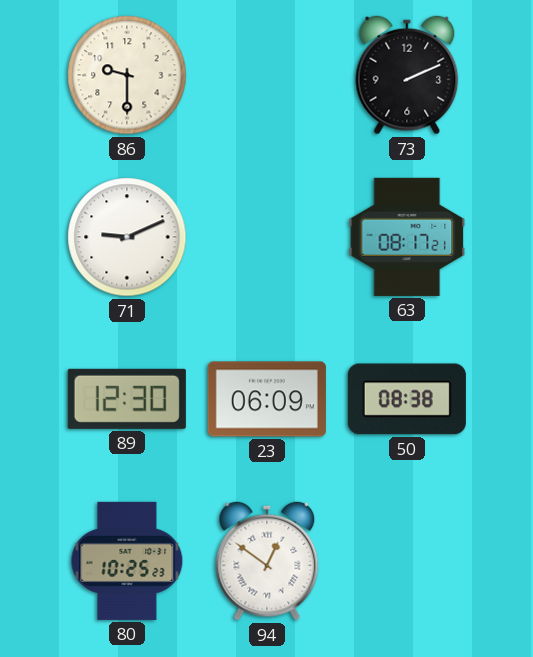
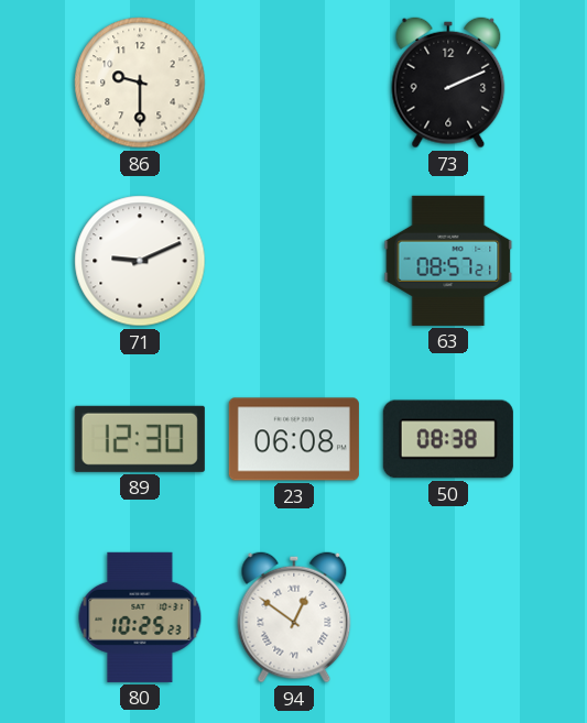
63: 08:17 -> 08:57 (448, 261)
23: 06:09 -> 06:08 (294, 439)
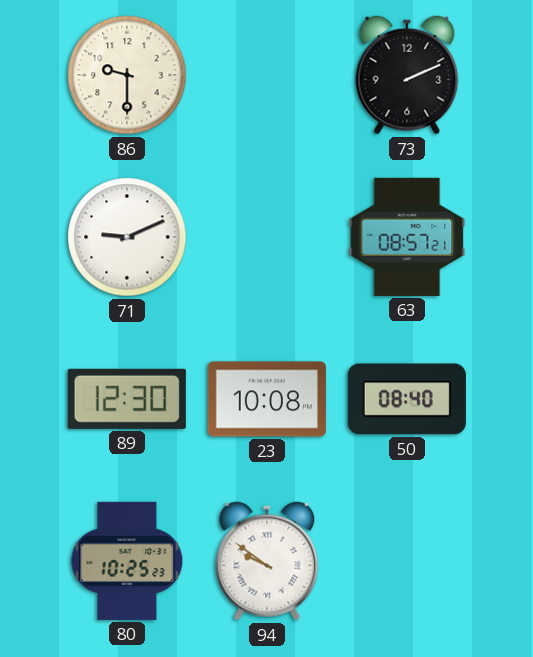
23: 06:08 -> 10:08 (267, 399)
50: 08:38 -> 08:40 (407, 399)
94: 12:51 -> 9:51 (267, 561)
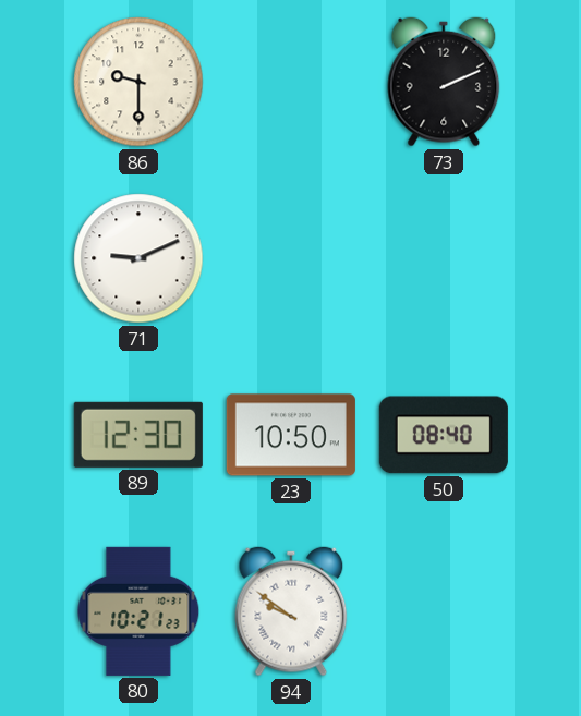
63: 08:57 -> none (407, 237)
23: 10:08 -> 10:50 (291, 435)
80: 10:25 -> 10:21 (138, 611)
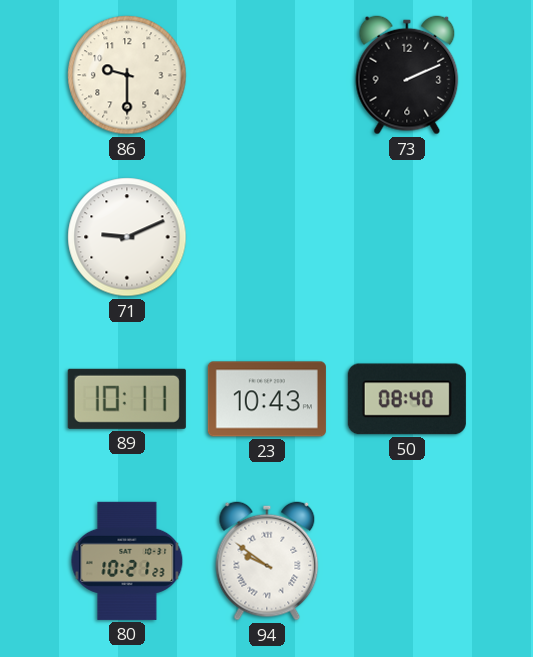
89: 12:30 -> 10:11 (127, 399)
23: 10:50 -> 10:43 (267, 399)
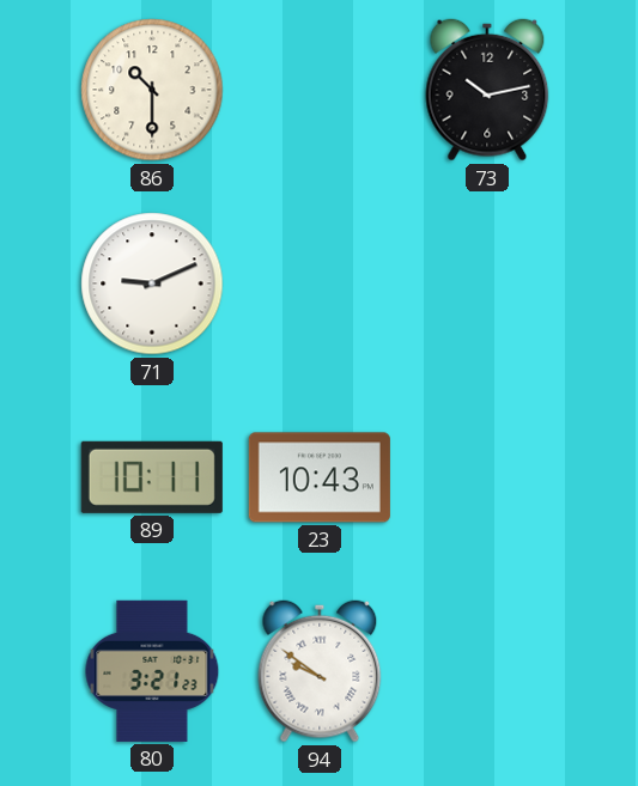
86: 9:30 -> 10:30 (152, 90)
73: 2:11 -> 10:13 (487, 90)
50: 08:40 -> none (407, 399)
80: 10:21 -> 3:21 (152, 671)
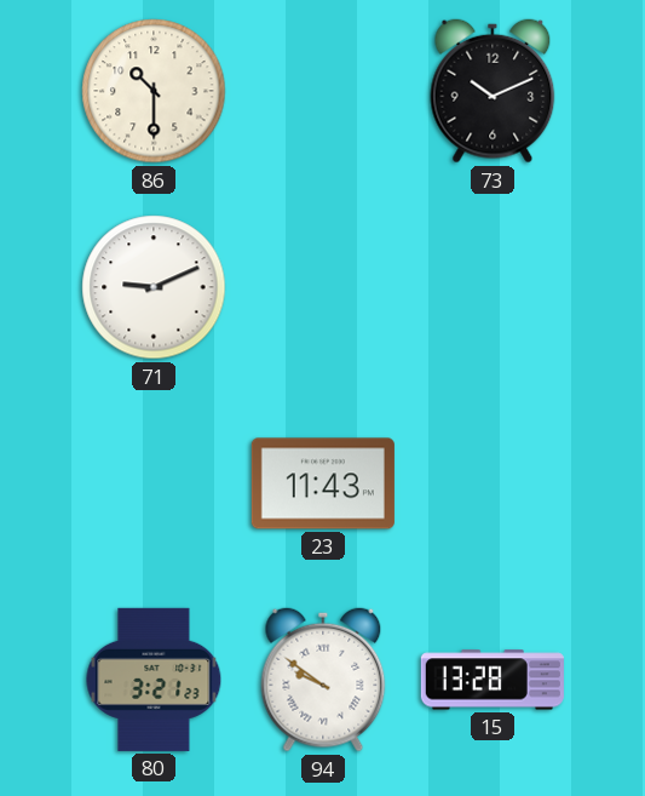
73: 10:13 -> 10:11 (493, 91)
89: 10:11 -> none (152, 477)
23: 10:43 -> 11:43 (323, 483)
15: none -> 13:28 (493, 680)
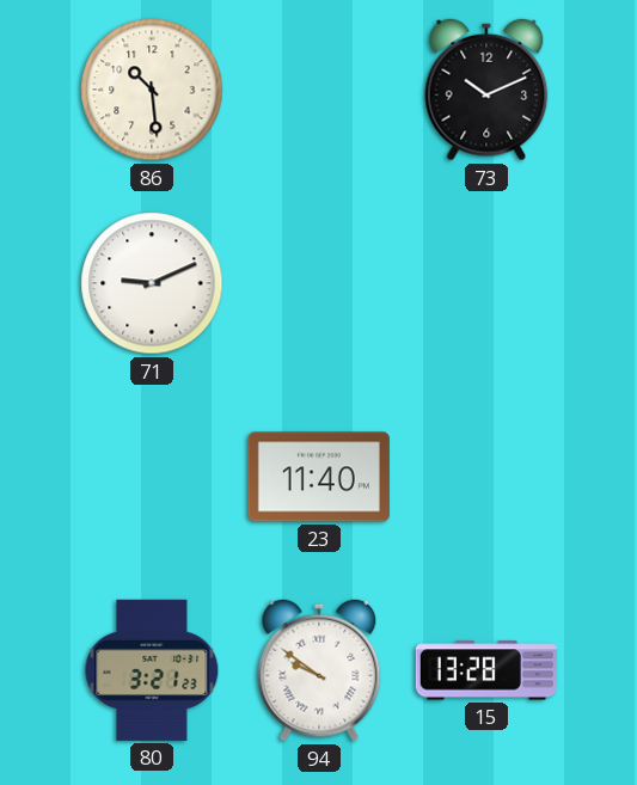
86: 10:30 -> 10:29 (152, 90)
23: 11:43 -> 11:40 (319, 477)
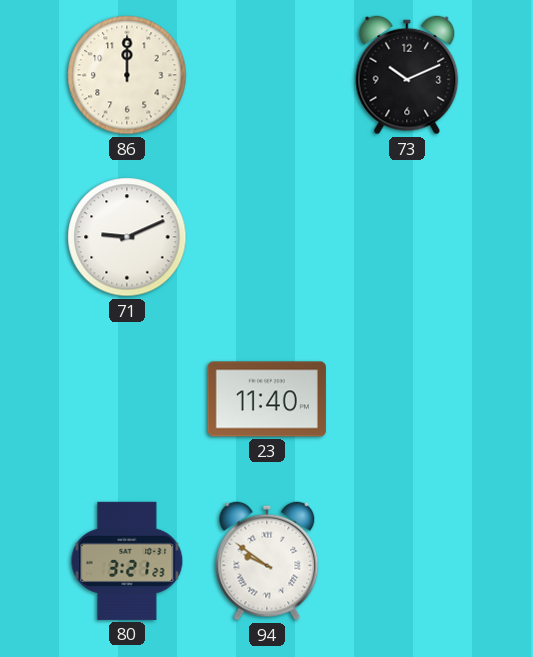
86: 10:29 -> 12:00 (127, 75)
15: 13:28 -> none (486, 670)
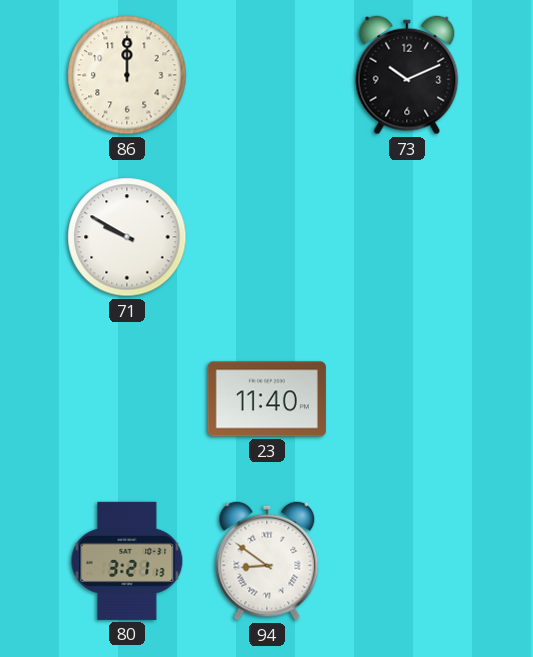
71: 9:11 -> 9:50 (127, 237)
80: 3:21:23 -> 3:21:13 (127, 561)
94: 9:51 -> 8:51 (267, 561)
